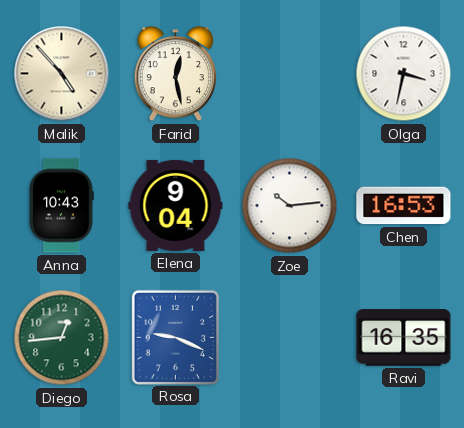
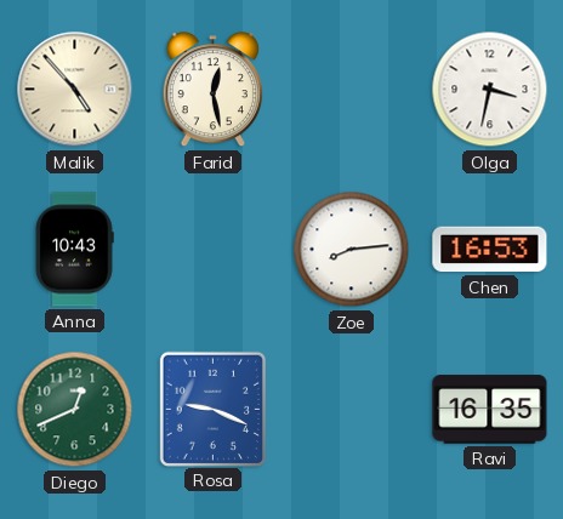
Elena: 9:04 -> none (176, 205)
Zoe: 10:14 -> 8:14 (352, 250)
Diego: 12:44 -> 12:41 (75, 410)
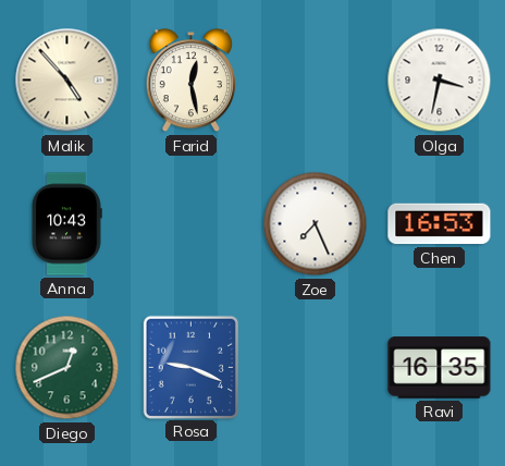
Zoe: 8:14 -> 7:26 (316, 224)
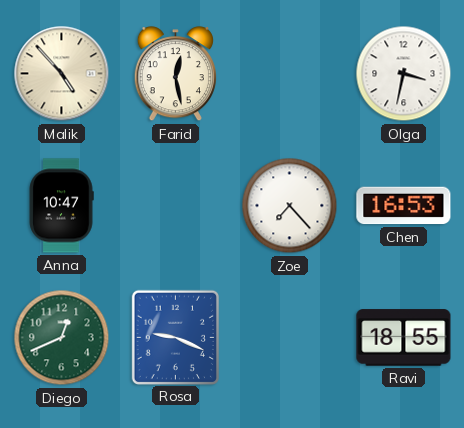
Anna: 10:43 -> 10:47 (61, 206)
Zoe: 7:26 -> 7:23 (290, 206)
Ravi: 16:35 -> 18:55 (404, 338)
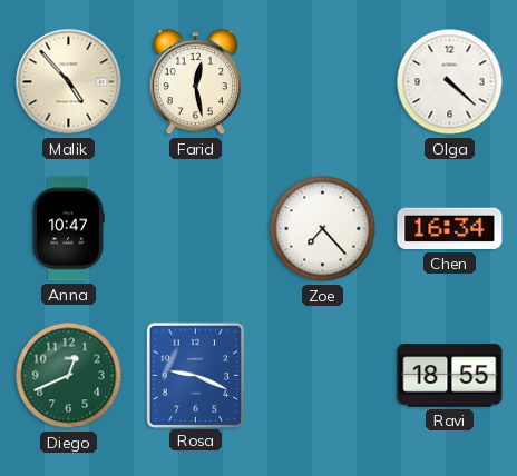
Olga: 3:32 -> 4:22 (450, 82)
Chen: 16:53 -> 16:34 (450, 229)
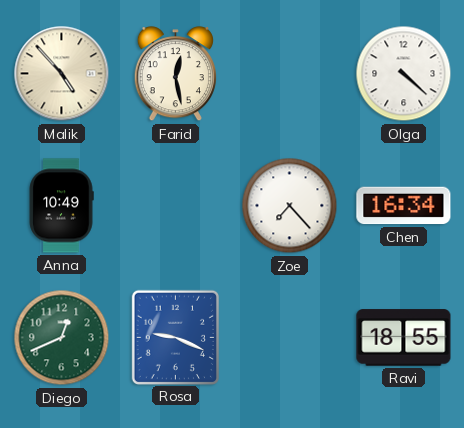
Anna: 10:47 -> 10:49 (61, 206)
